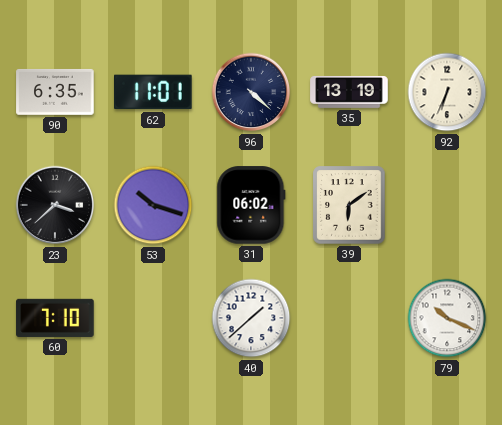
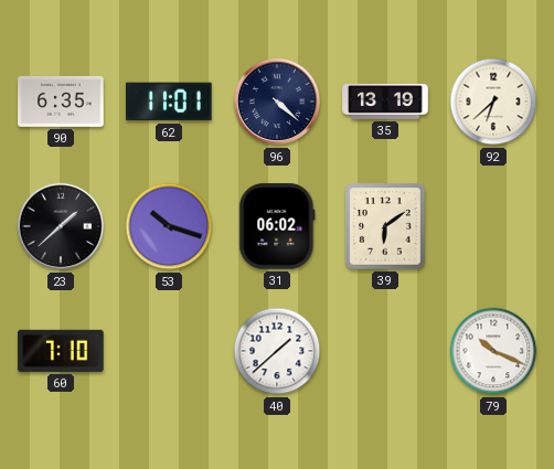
92: 6:34 -> 6:38 (493, 102)
23: 3:38 -> 1:38 (61, 226)
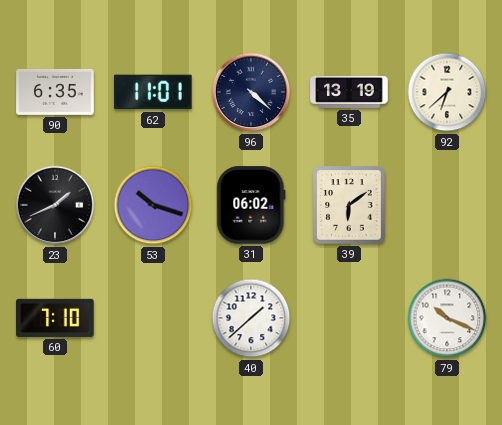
23: 1:38 -> 1:41 (55, 205)
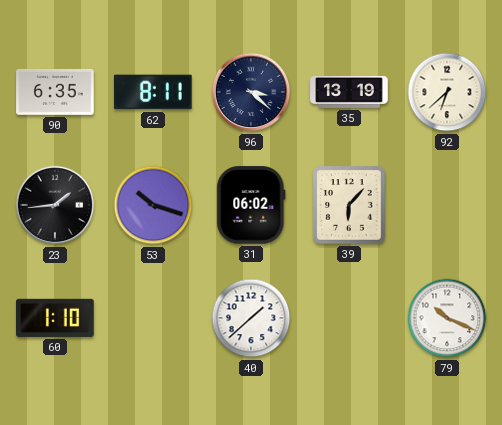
62: 11:01 -> 8:11 (154, 92)
96: 4:22 -> 3:22 (251, 92)
23: 1:41 -> 1:44 (55, 205)
39: 6:09 -> 6:07 (349, 205)
60: 7:10 -> 1:10 (55, 318)
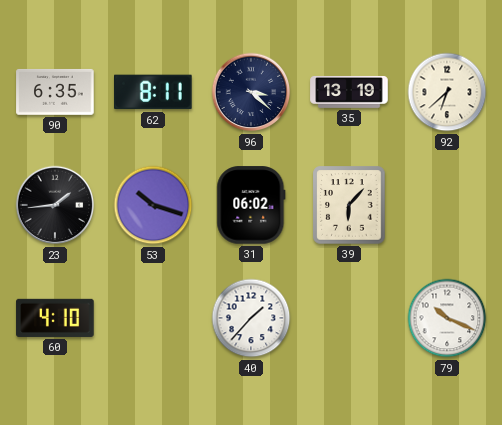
60: 1:10 -> 4:10 (55, 318)
40: 1:38 -> 1:37 (251, 318)
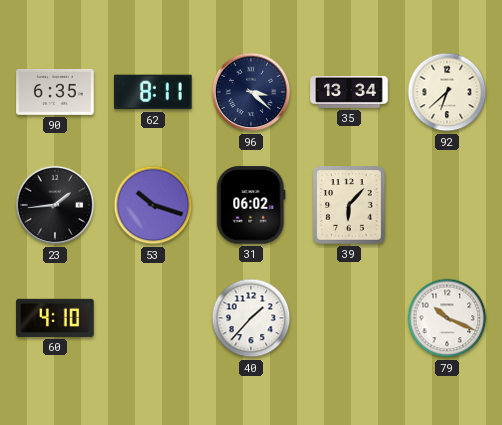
35: 13:19 -> 13:34 (349, 92)
